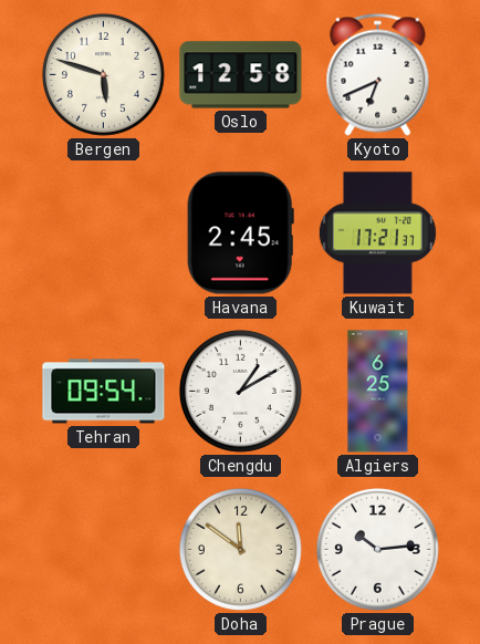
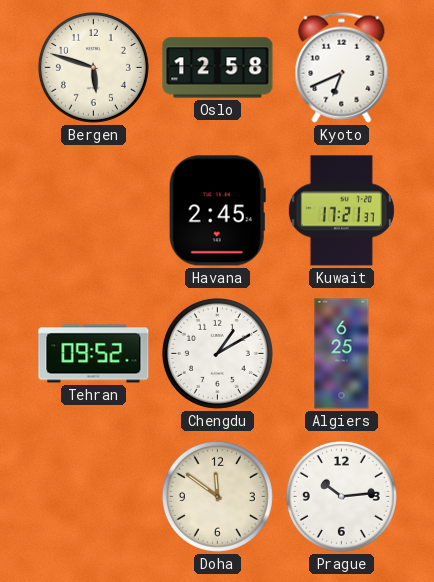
Tehran: 09:54 -> 09:52 (94, 354)
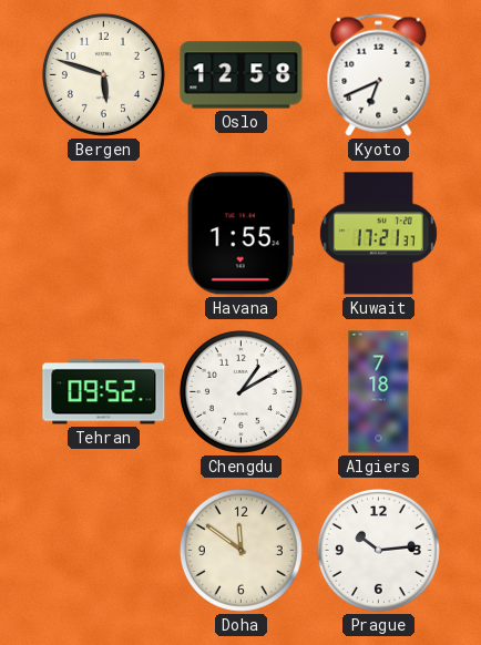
Havana: 2:45 -> 1:55 (240, 234)
Algiers: 6:25 -> 7:18 (379, 392)
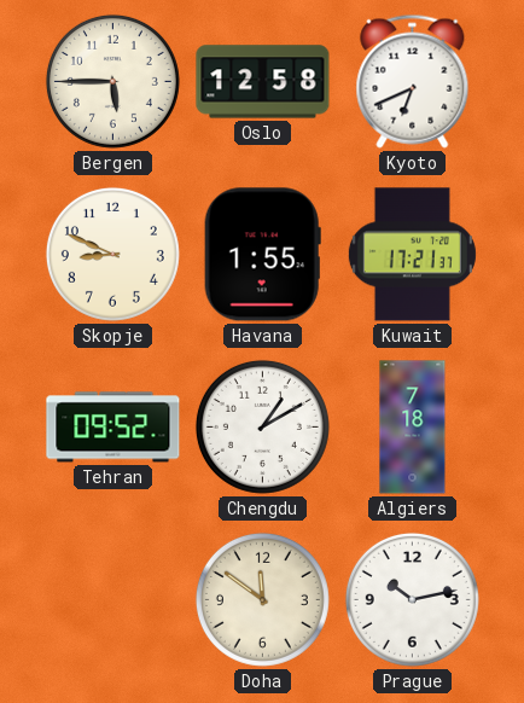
Bergen: 5:48 -> 5:45 (112, 81)
Skopje: none -> 8:49 (112, 254)
Prague: 10:14 -> 10:13 (412, 599)
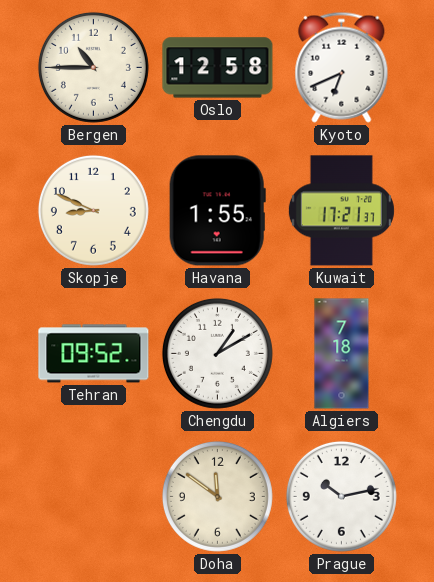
Bergen: 5:45 -> 10:45 (93, 67)
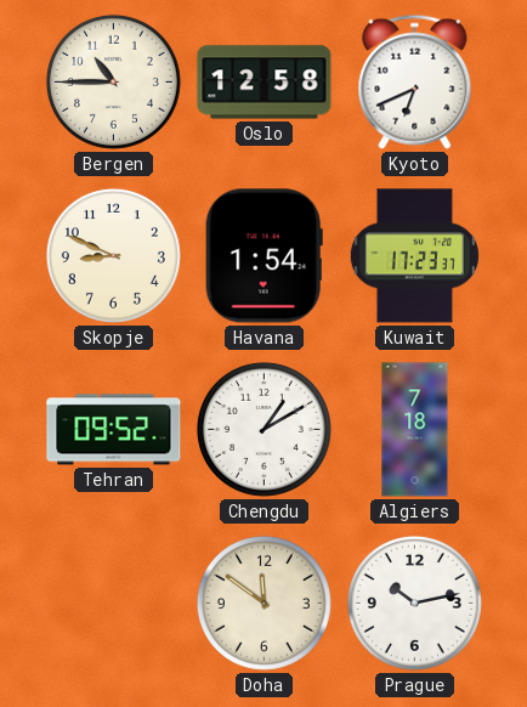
Havana: 1:55 -> 1:54 (263, 256)
Kuwait: 17:21 -> 17:23 (414, 256)
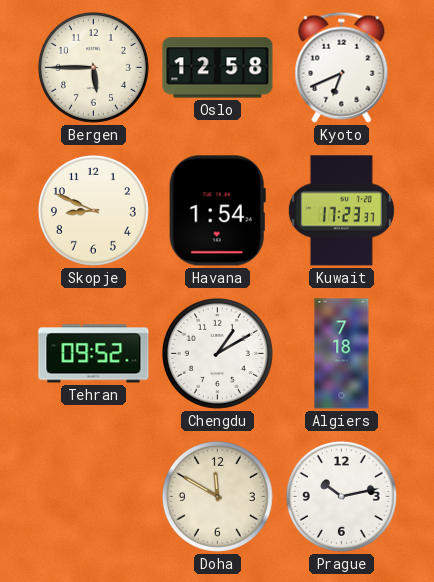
Bergen: 10:45 -> 5:45 (93, 67)
Doha: 11:51 -> 11:50 (217, 496)
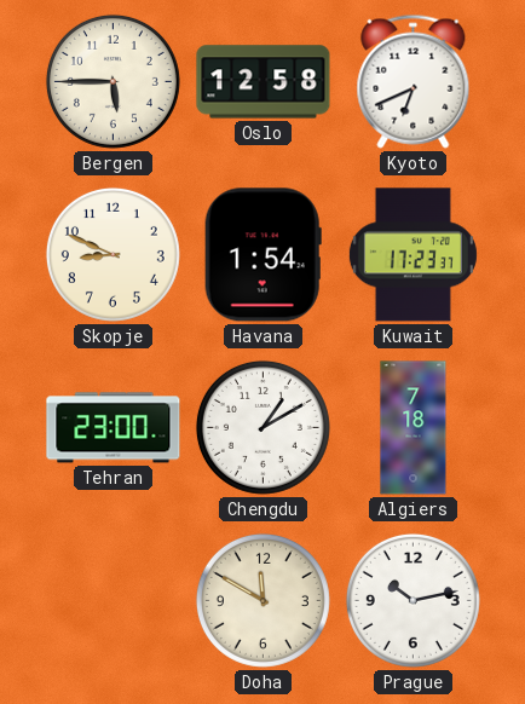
Tehran: 09:52 -> 23:00 (114, 428)
